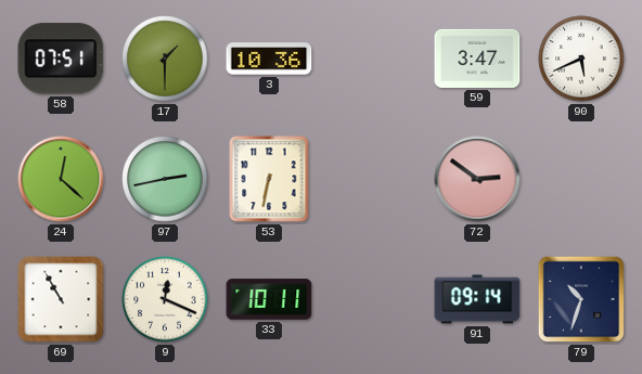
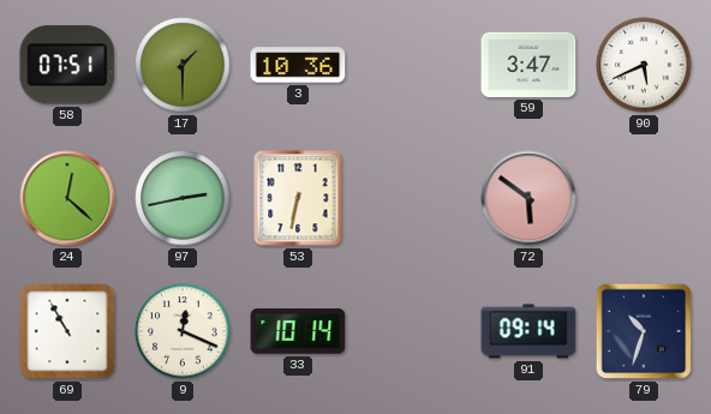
72: 2:51 -> 5:51 (528, 198)
33: 10:11 -> 10:14 (298, 331)
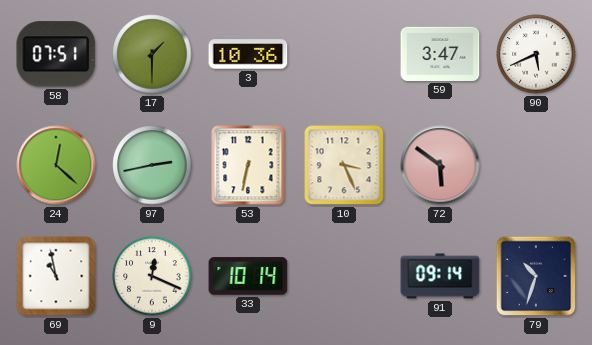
10: none -> 3:26 (344, 165)
69: 10:55 -> 10:58 (56, 276)
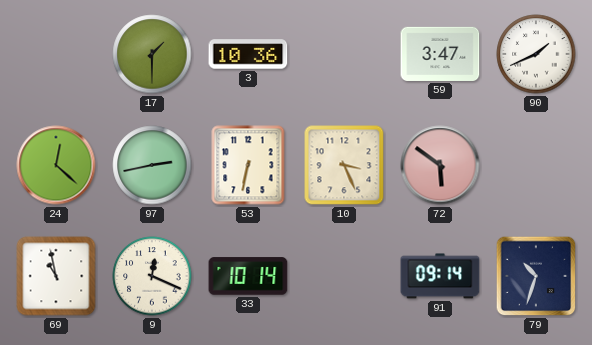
58: 07:51 -> none (56, 54)
90: 5:41 -> 1:41 (536, 54)
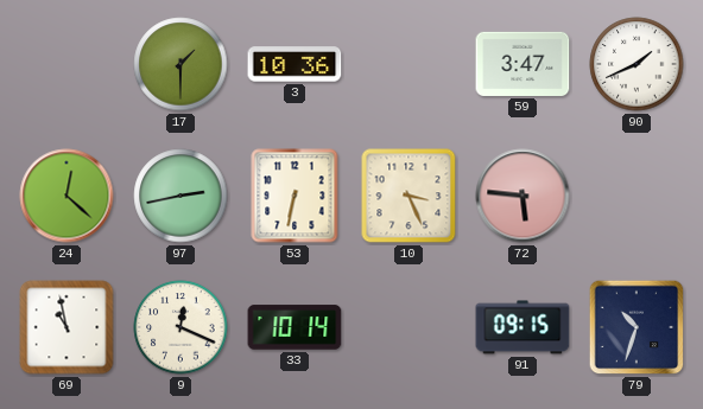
72: 5:51 -> 5:46 (522, 196)
91: 09:14 -> 09:15 (522, 327)
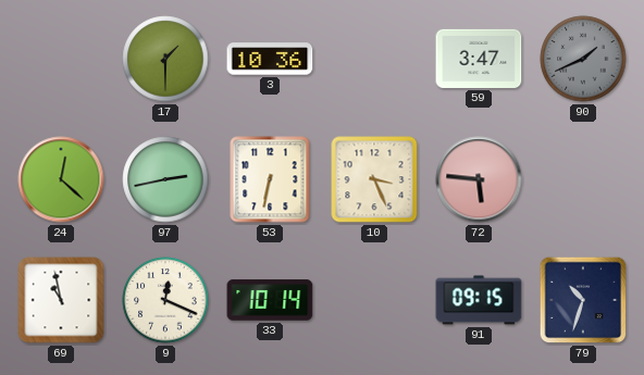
90 dial: white -> grey (583, 59)
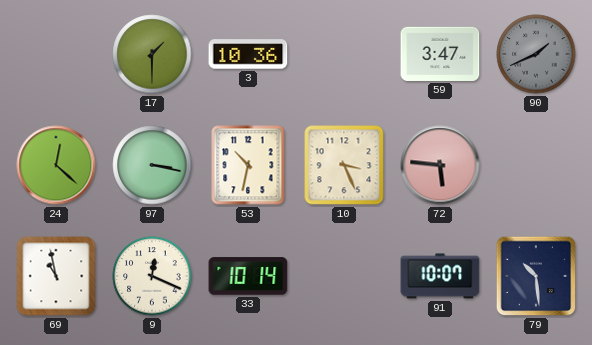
97: 2:43 -> 3:17 (152, 165)
53: 6:32 -> 10:32 (248, 165)
91: 09:15 -> 10:07 (440, 276)
79: 10:33 -> 10:29 (536, 276)
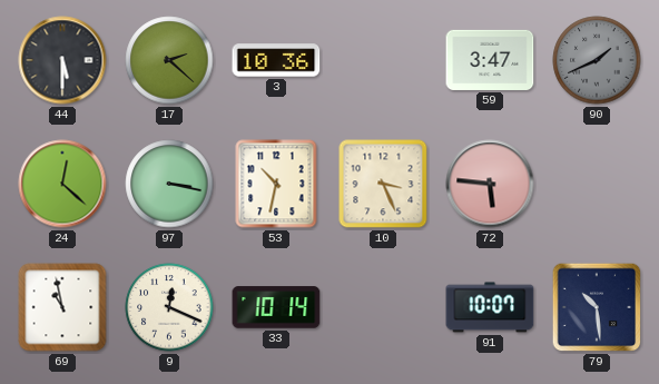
44: none -> 5:30 (62, 60)
17: 1:30 -> 2:22 (169, 60)
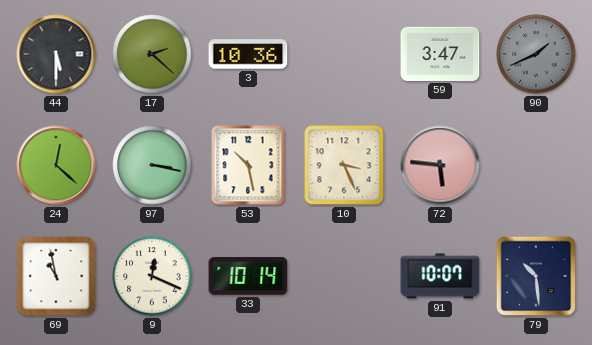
53: 10:32 -> 10:28 (248, 165)
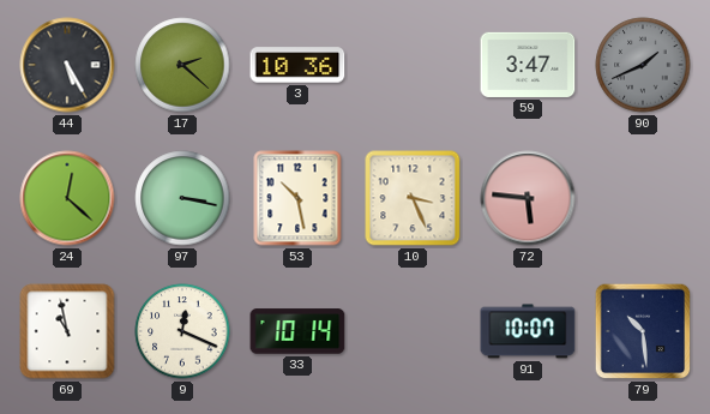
44: 5:30 -> 5:25 (67, 65)
